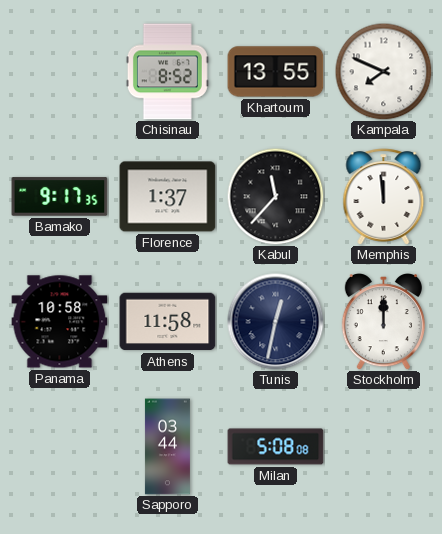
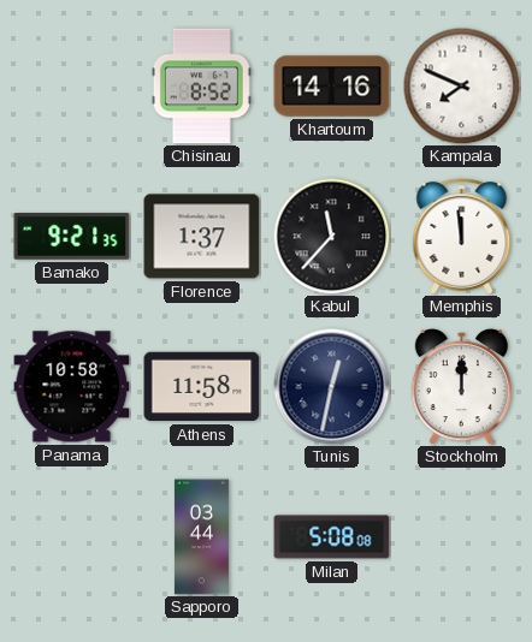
Khartoum: 13:55 -> 14:16 (332, 87)
Bamako: 9:17 -> 9:21 (72, 237)
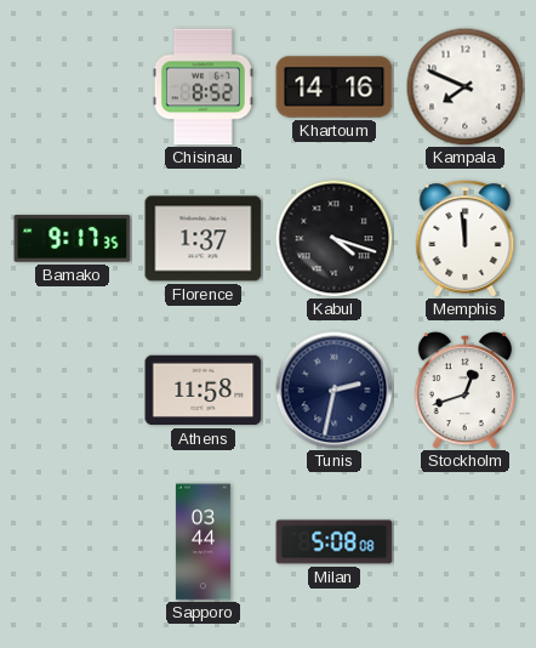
Bamako: 9:21 -> 9:17 (73, 239)
Kabul: 11:37 -> 4:18 (333, 238)
Panama: 10:58 -> none (72, 387)
Tunis: 12:32 -> 2:32 (335, 391)
Stockholm: 12:00 -> 12:42 (464, 391)
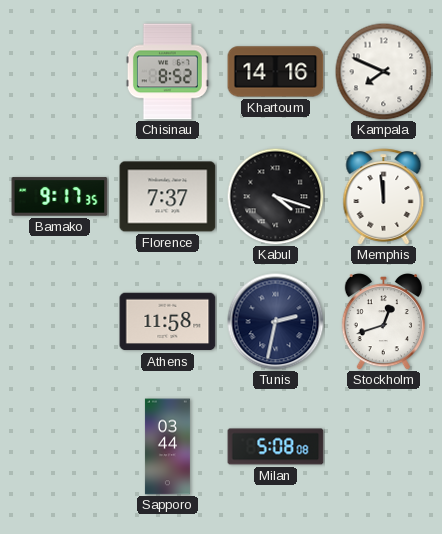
Florence: 1:37 -> 7:37 (168, 197)
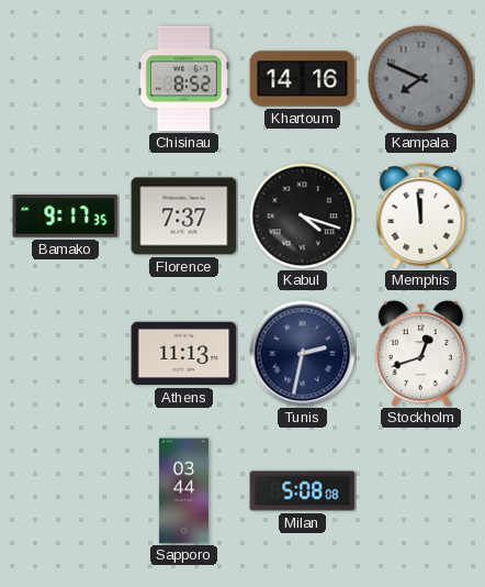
Kampala dial: white -> grey (420, 78)
Athens: 11:58 -> 11:13 (184, 354)
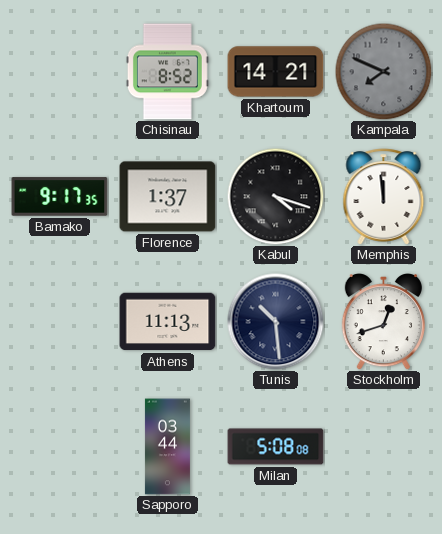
Khartoum: 14:16 -> 14:21 (276, 72)
Florence: 7:37 -> 1:37 (168, 197)
Tunis: 2:32 -> 10:29 (276, 322)
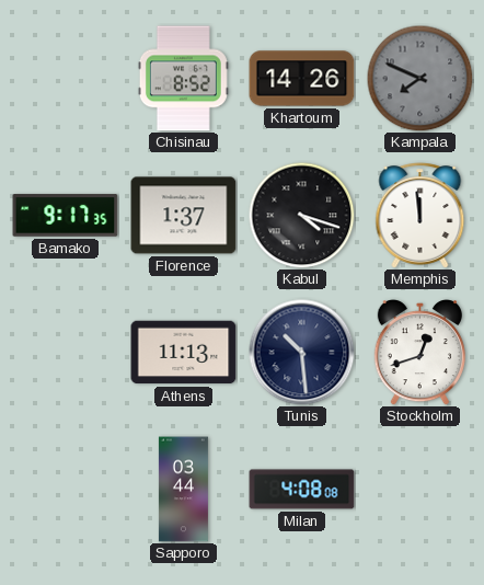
Khartoum: 14:21 -> 14:26 (302, 79)
Milan: 5:08 -> 4:08 (302, 490)
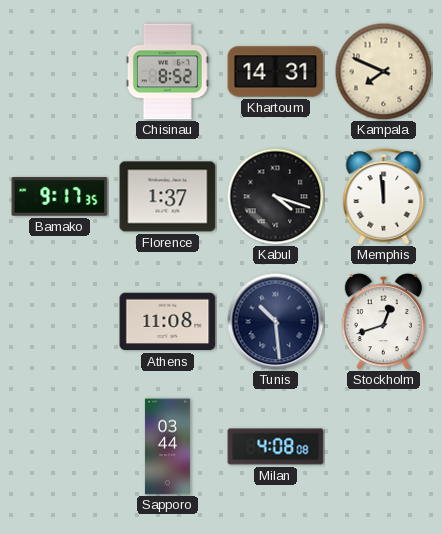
Khartoum: 14:26 -> 14:31 (276, 72)
Kampala dial: grey -> cream (383, 71)
Athens: 11:13 -> 11:08 (168, 322)
